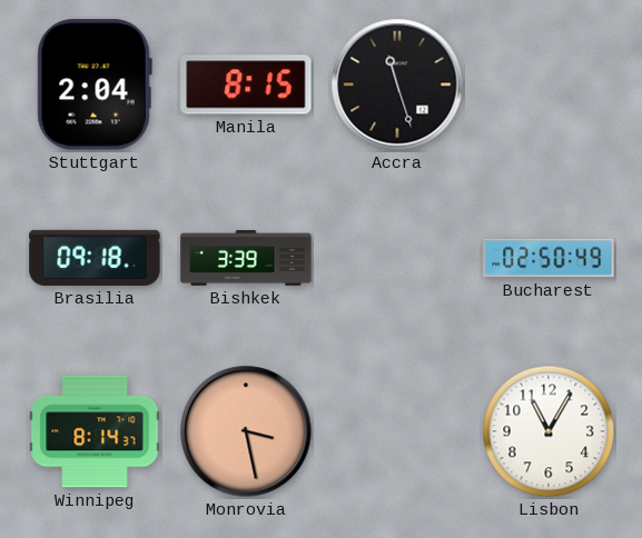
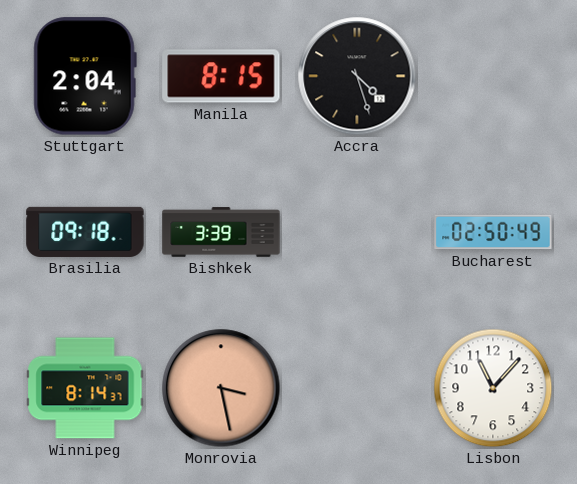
Accra: 11:27 -> 4:27 (357, 76)
Lisbon: 11:05 -> 11:07 (493, 388)
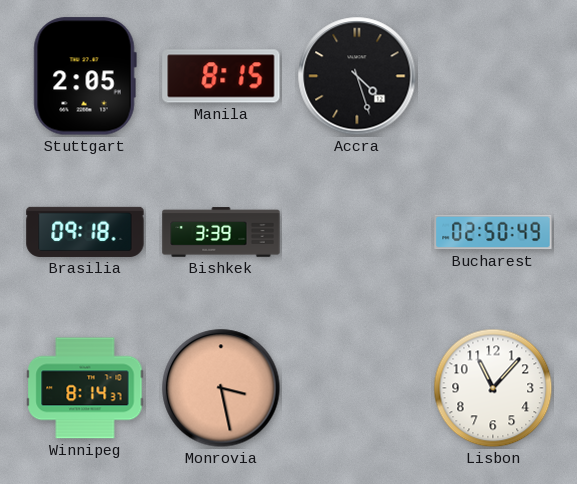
Stuttgart: 2:04 -> 2:05 (85, 76)
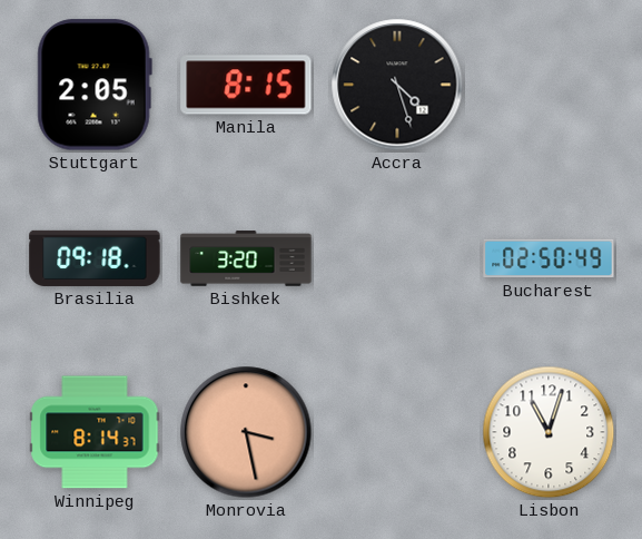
Bishkek: 3:39 -> 3:20 (246, 258)
Lisbon: 11:07 -> 11:03 (549, 432)
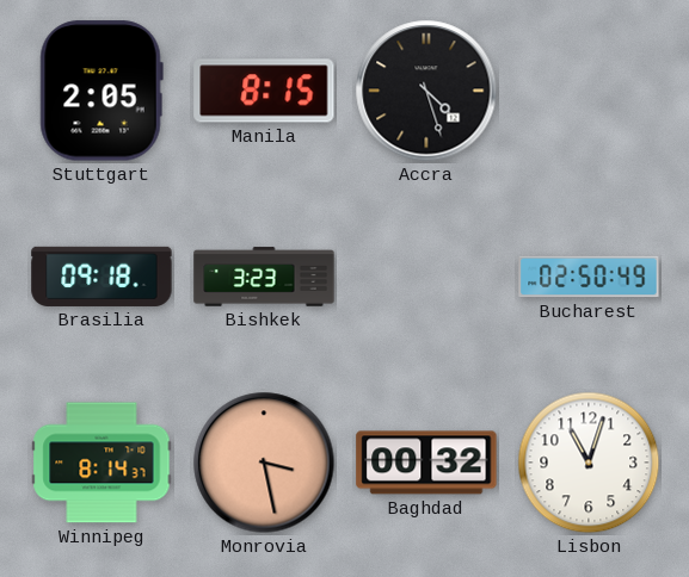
Bishkek: 3:20 -> 3:23 (264, 277)
Baghdad: none -> 00:32 (426, 463)
